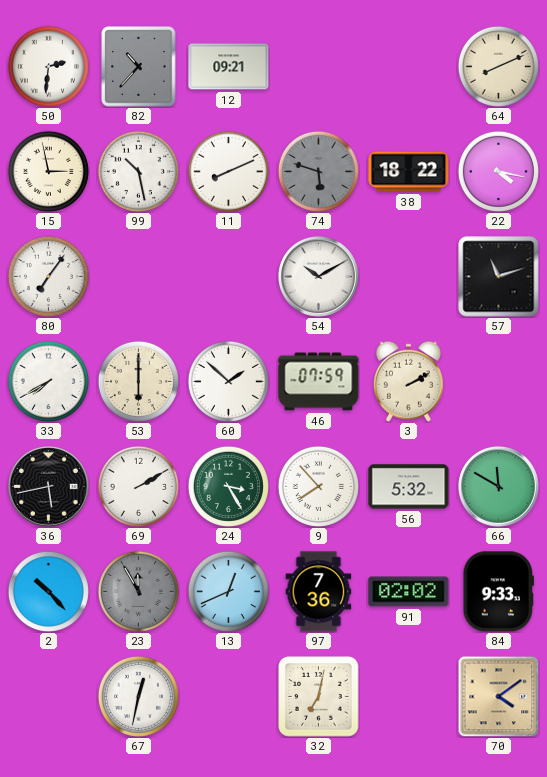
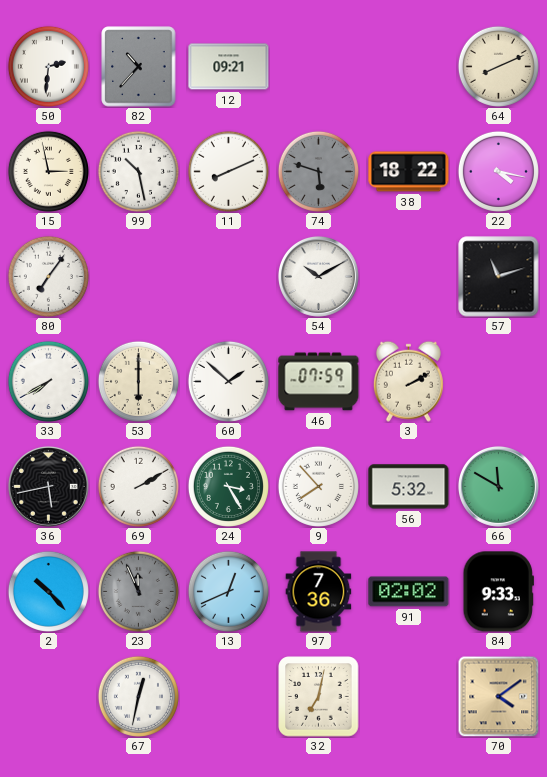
23: 11:55 -> 11:56 (138, 591)
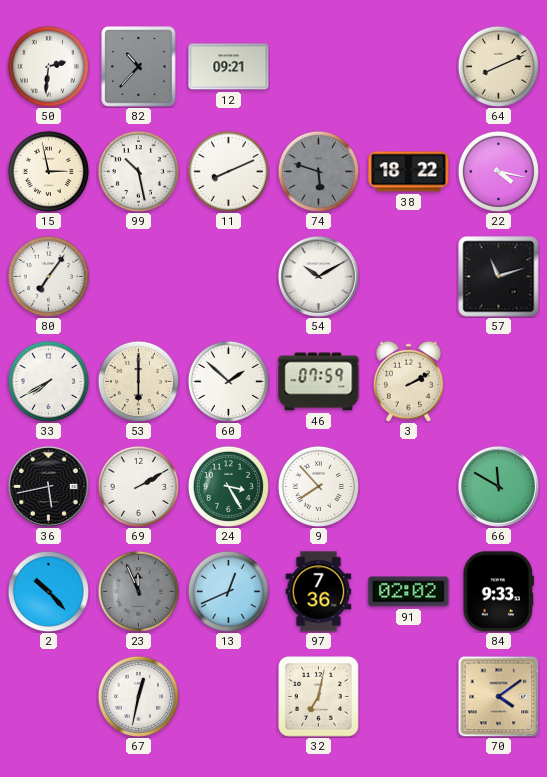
56: 5:32 -> none (409, 487)
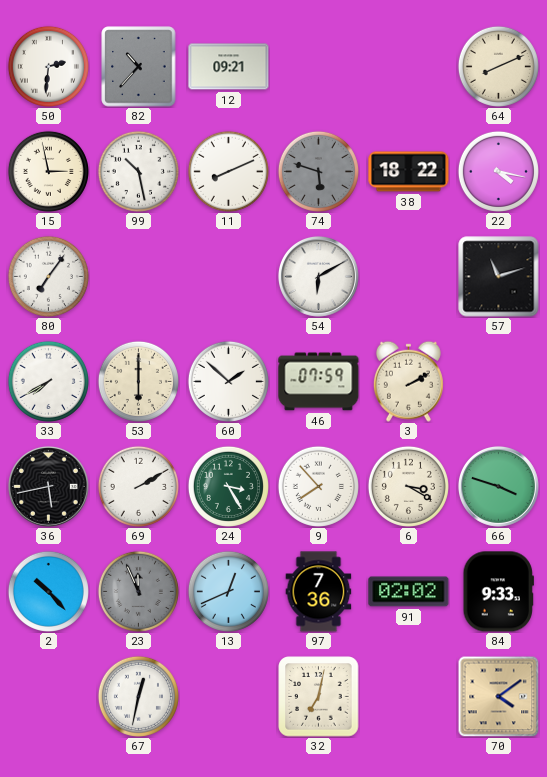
54: 10:10 -> 6:10 (318, 276)
6: none -> 3:20 (408, 486)
66: 11:50 -> 3:48 (498, 486)
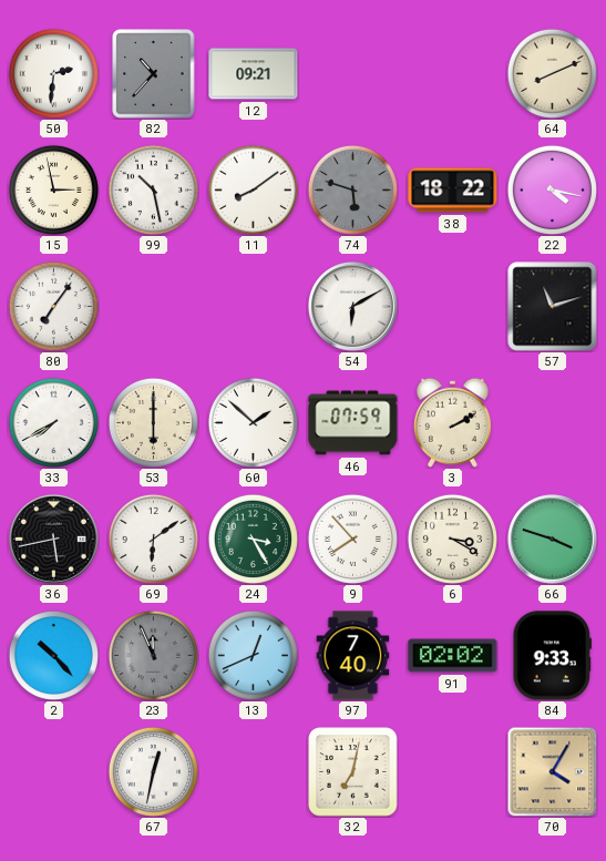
11: 8:11 -> 8:09 (253, 189)
69: 2:10 -> 6:09 (153, 539)
97: 7:36 -> 7:40 (353, 656)
70: 4:09 -> 4:05 (552, 771)
